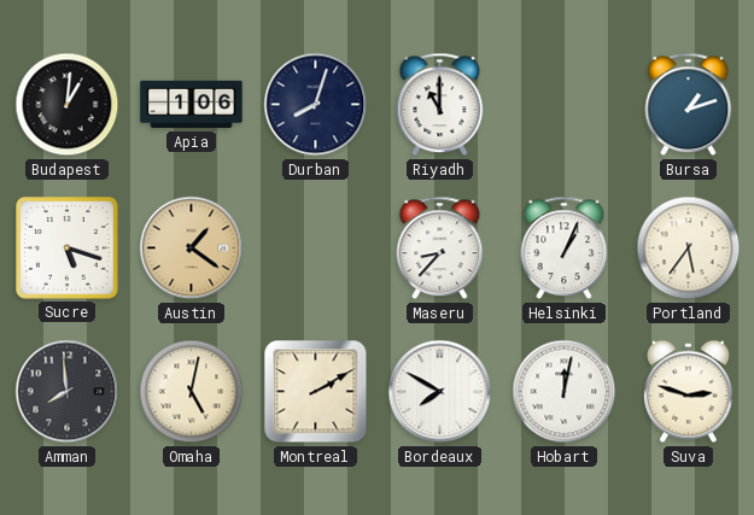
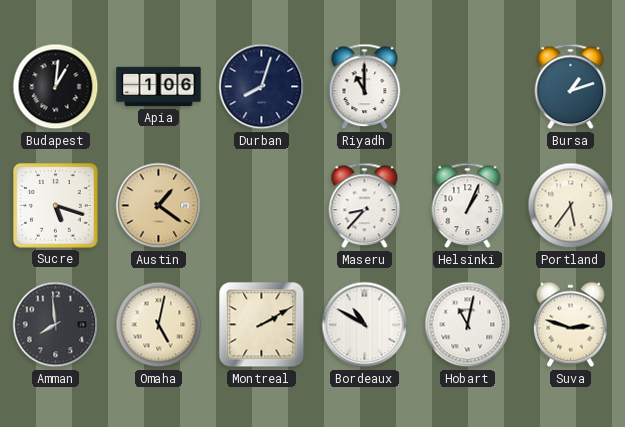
Bordeaux: 7:50 -> 10:50 (365, 325)
Hobart: 12:02 -> 11:02 (468, 325)
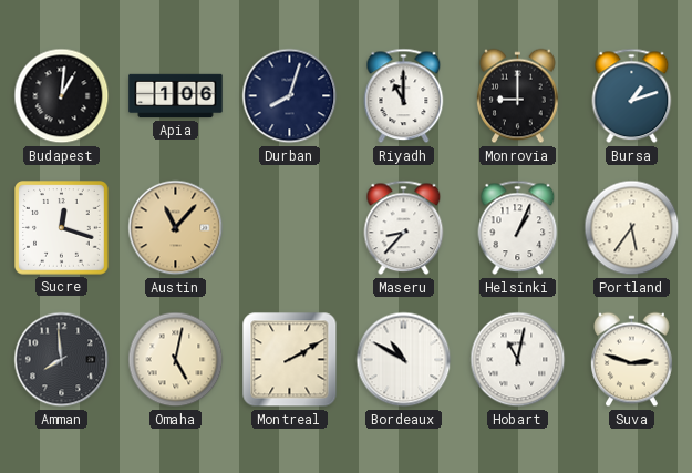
Monrovia: none -> 9:00 (518, 96)
Sucre: 5:18 -> 12:18 (62, 228)
Austin: 1:21 -> 11:07 (176, 228)
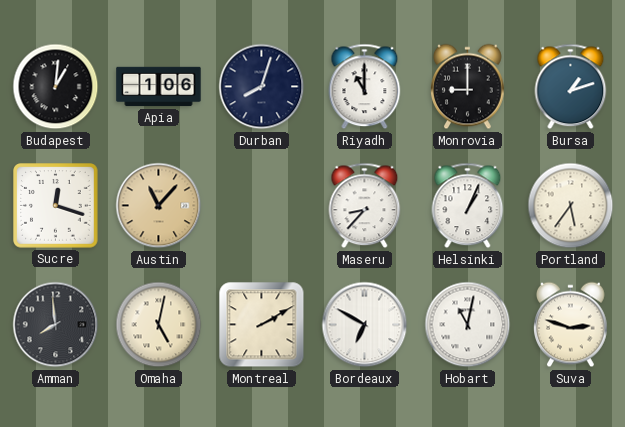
Bordeaux: 10:50 -> 6:50 (365, 325)
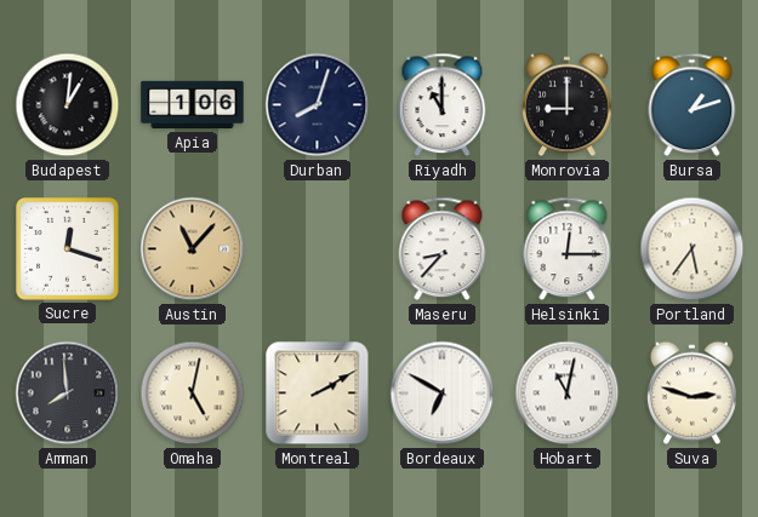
Helsinki: 1:04 -> 12:15 (568, 249)
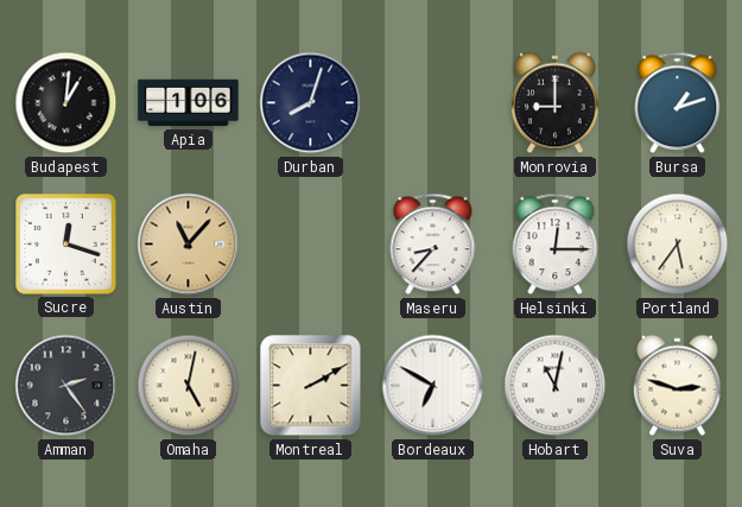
Riyadh: 11:00 -> none (443, 105)
Amman: 7:59 -> 2:24 (66, 386)
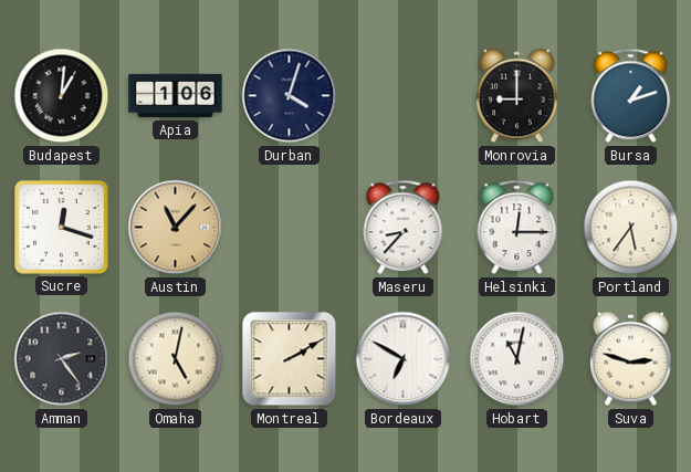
Durban: 8:03 -> 4:03 (290, 96)
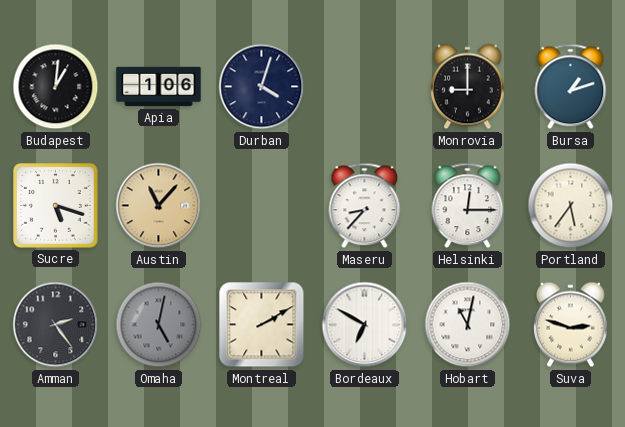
Sucre: 12:18 -> 5:18 (56, 206)
Omaha dial: cream -> grey (159, 325)
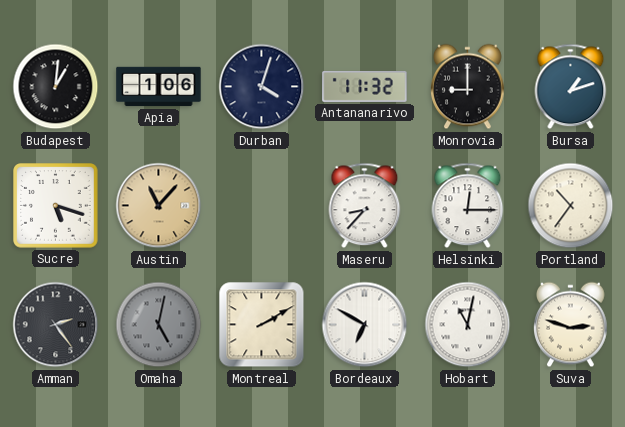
Antananarivo: none -> 11:32 (365, 86)
Portland: 5:36 -> 10:36 (571, 206)
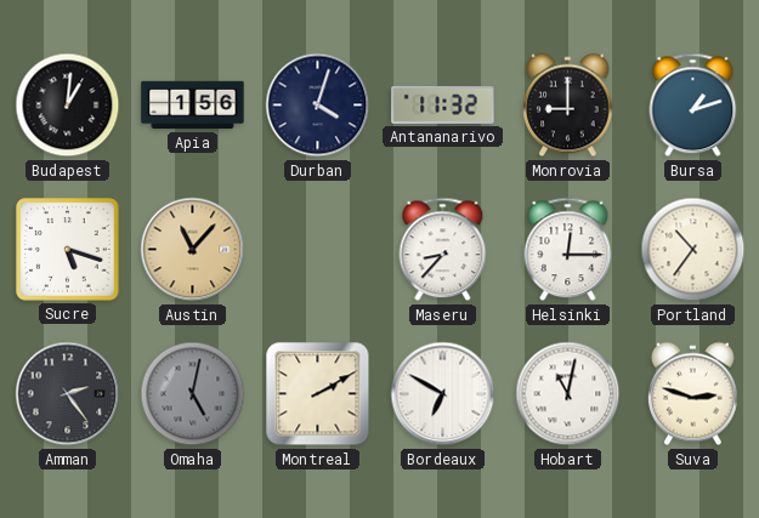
Apia: 1:06 -> 1:56 (193, 106)
